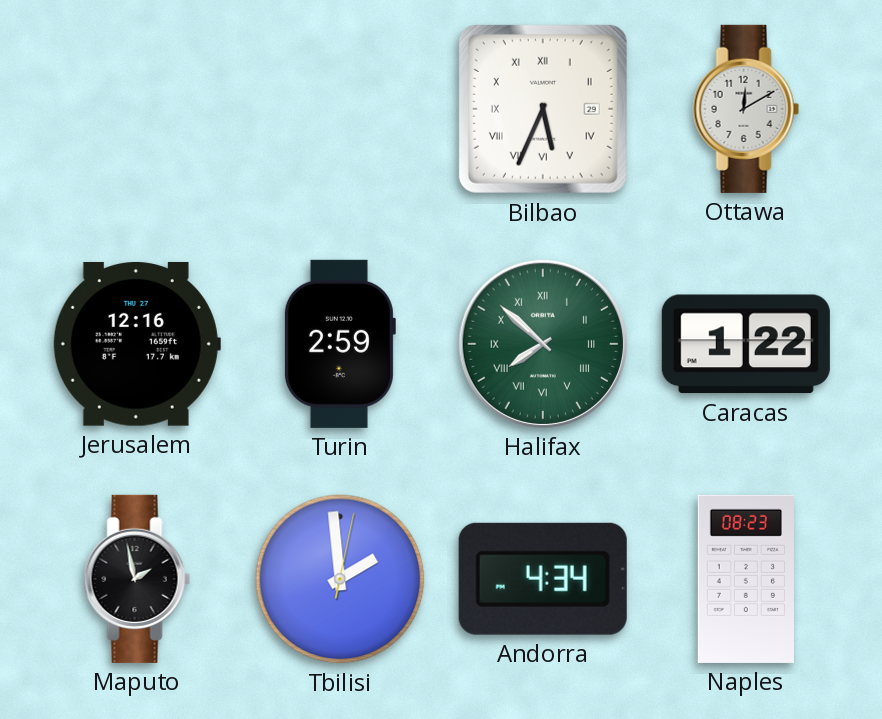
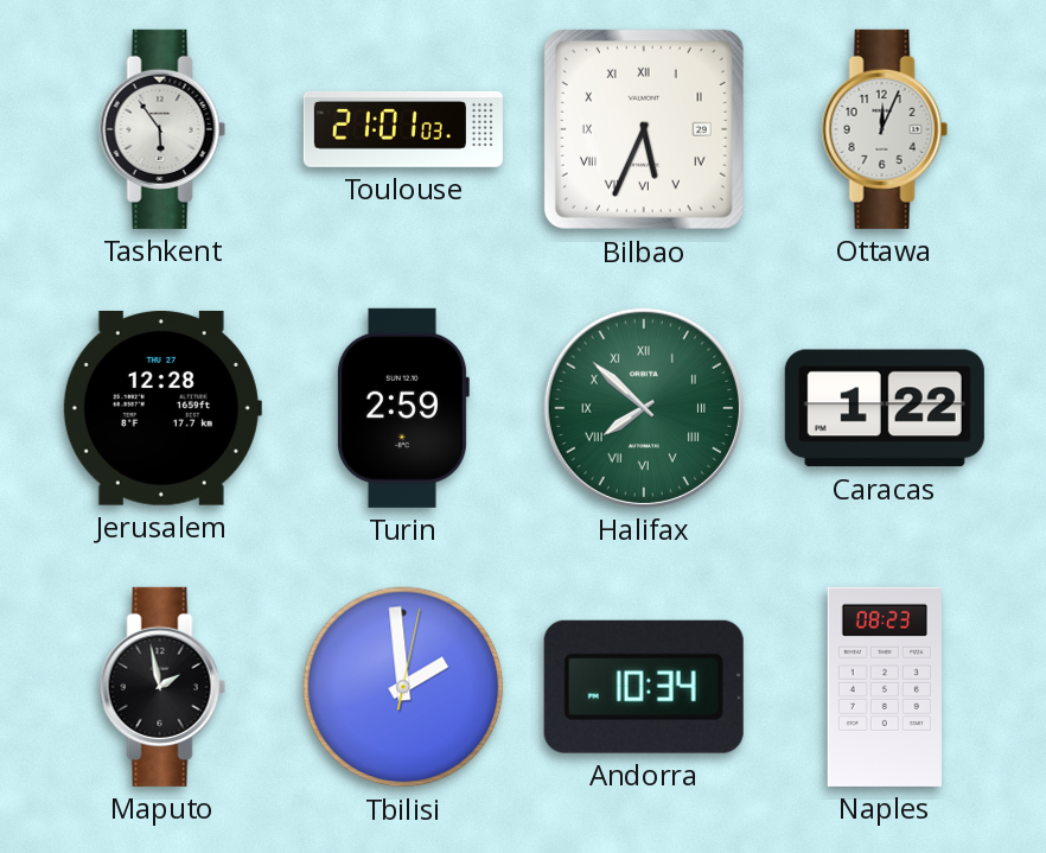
Tashkent: none -> 5:54 (162, 129)
Toulouse: none -> 21:01 (403, 129)
Ottawa: 12:10 -> 12:04 (885, 129)
Jerusalem: 12:16 -> 12:28 (162, 408)
Andorra: 4:34 -> 10:34 (644, 687)
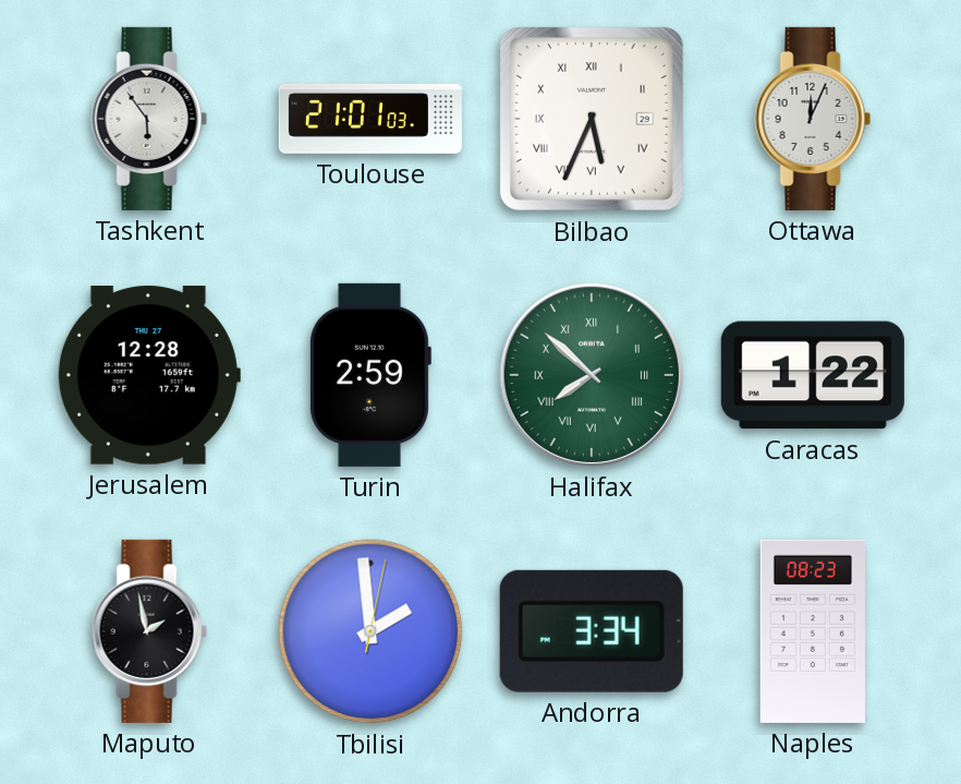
Andorra: 10:34 -> 3:34 (592, 631)
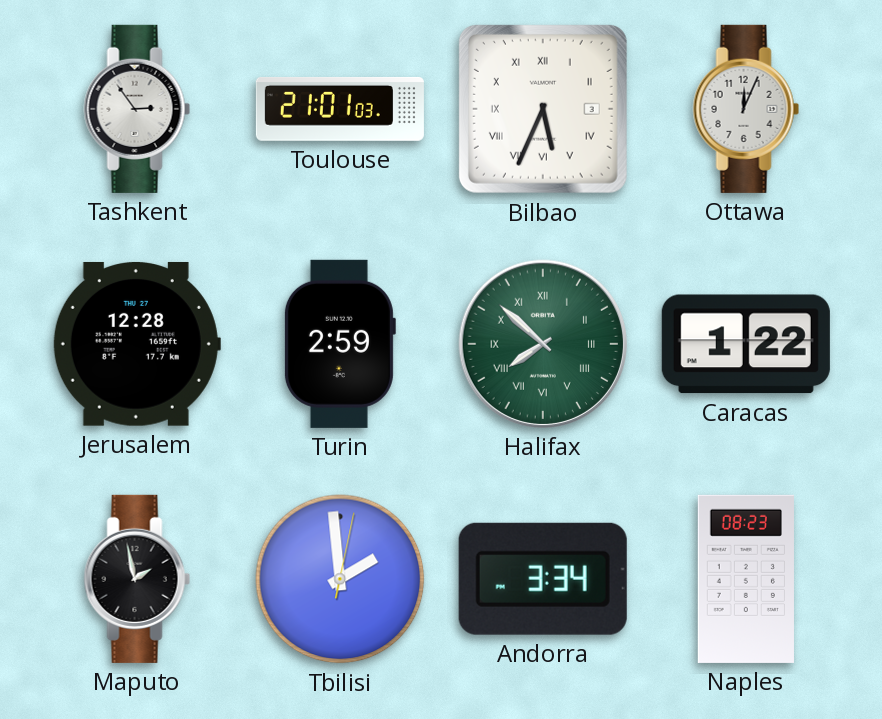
Tashkent: 5:54 -> 2:54 (137, 109)
Bilbao date: 29 -> 3 (543, 109)
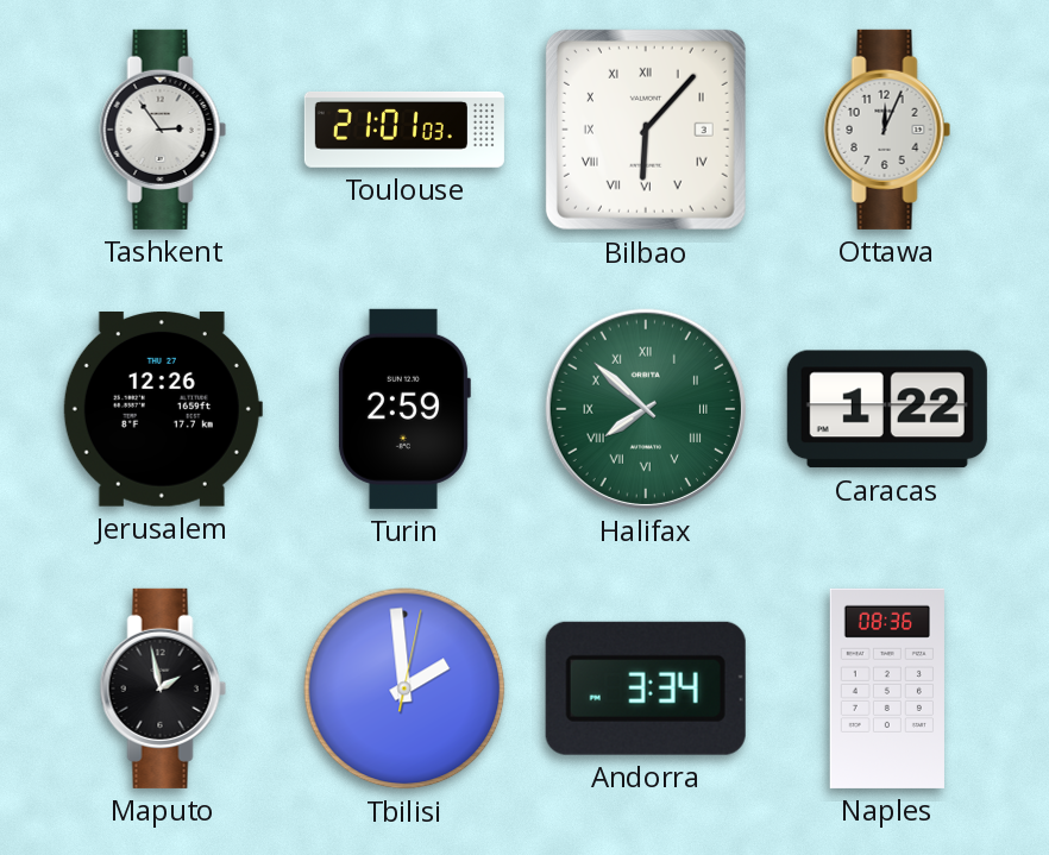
Bilbao: 5:34 -> 6:07 (646, 130)
Jerusalem: 12:28 -> 12:26 (163, 409)
Naples: 08:23 -> 08:36 (887, 689)
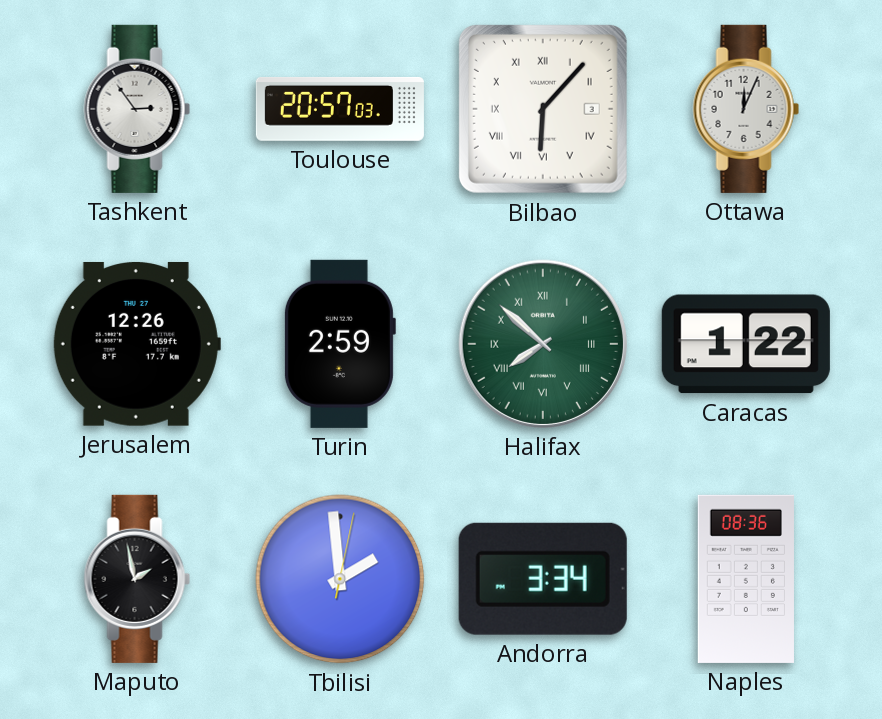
Toulouse: 21:01 -> 20:57 (340, 109)
